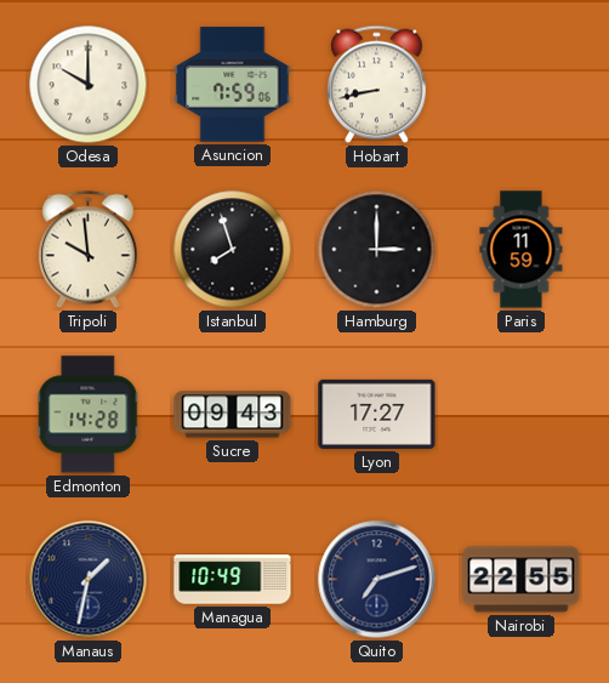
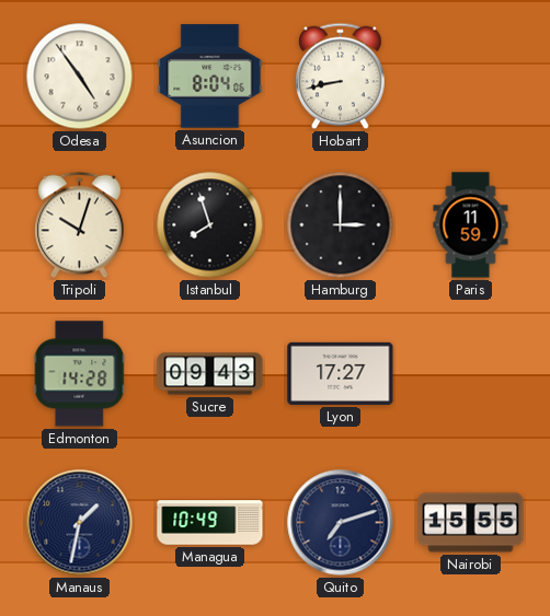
Odesa: 10:00 -> 4:54 (80, 77)
Asuncion: 7:59 -> 8:04 (210, 77)
Tripoli: 9:59 -> 10:03 (80, 225)
Nairobi: 22:55 -> 15:55 (471, 523)
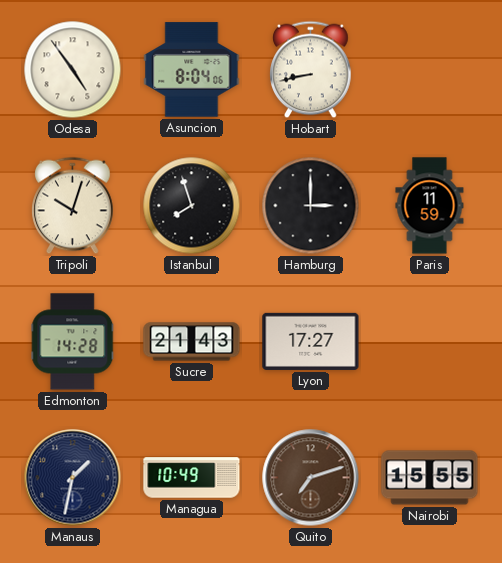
Sucre: 09:43 -> 21:43 (192, 342)
Quito dial: navy -> brown (311, 478)
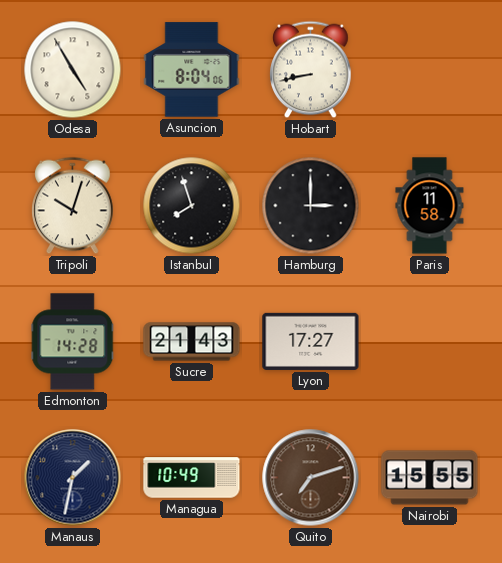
Odesa: 4:54 -> 4:55 (73, 70)
Paris: 11:59 -> 11:58 (430, 206)
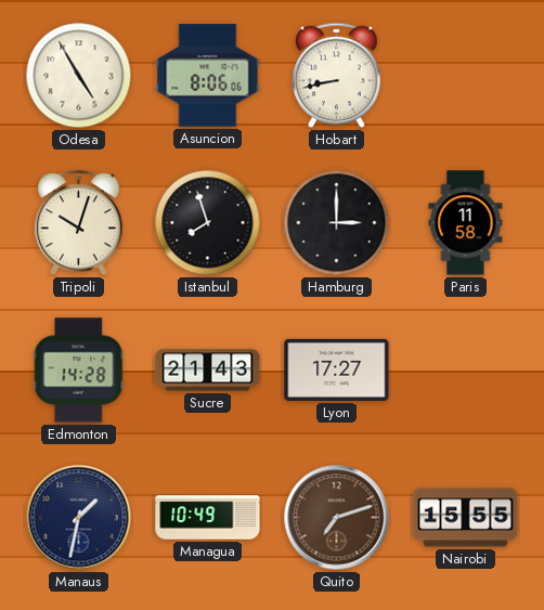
Asuncion: 8:04 -> 8:06 (208, 76)
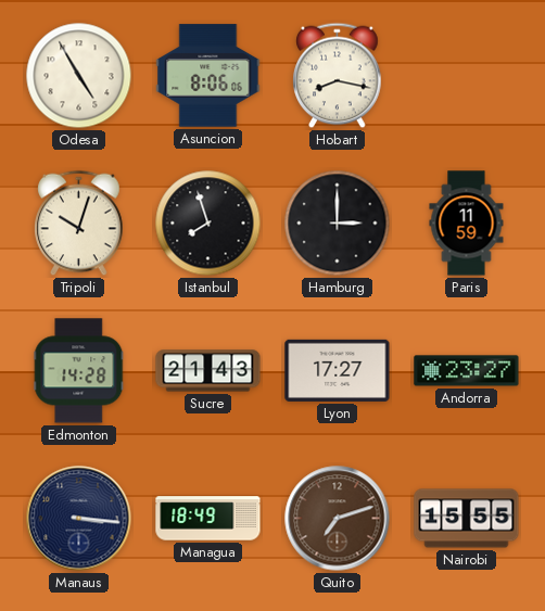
Hobart: 8:43 -> 8:17 (338, 76)
Paris: 11:58 -> 11:59 (467, 224)
Andorra: none -> 23:27 (467, 371)
Manaus: 1:32 -> 3:16 (79, 519)
Managua: 10:49 -> 18:49 (208, 519)
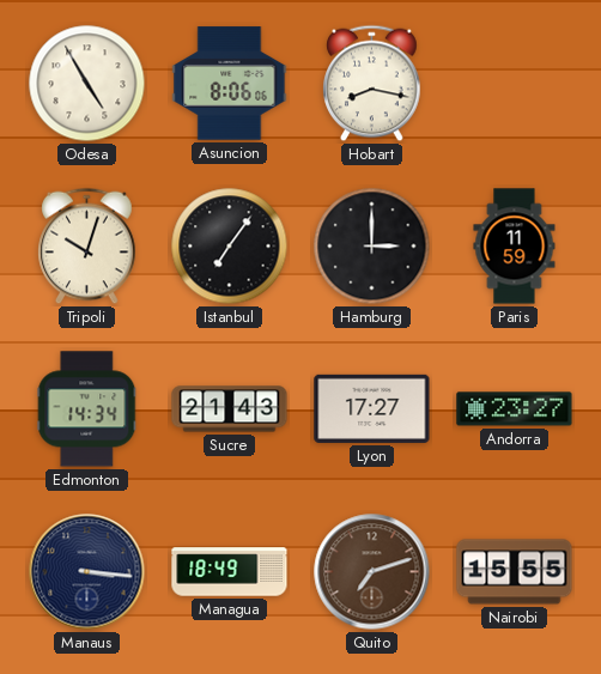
Istanbul: 7:57 -> 7:06 (230, 247)
Edmonton: 14:28 -> 14:34 (87, 409)
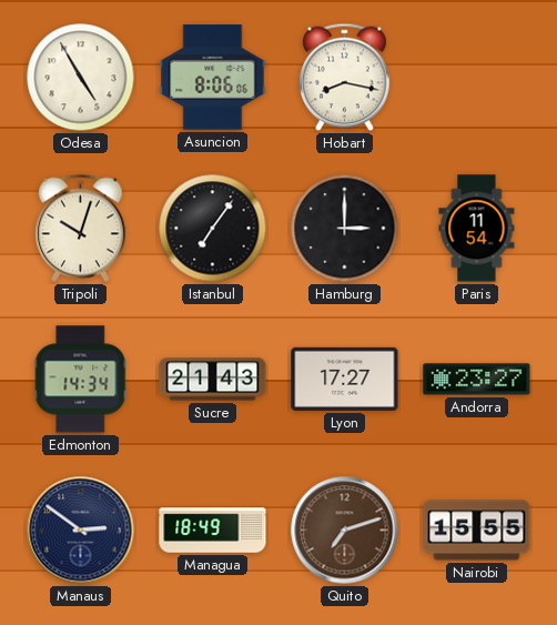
Paris: 11:59 -> 11:54 (477, 229)
Manaus: 3:16 -> 2:51 (81, 531)
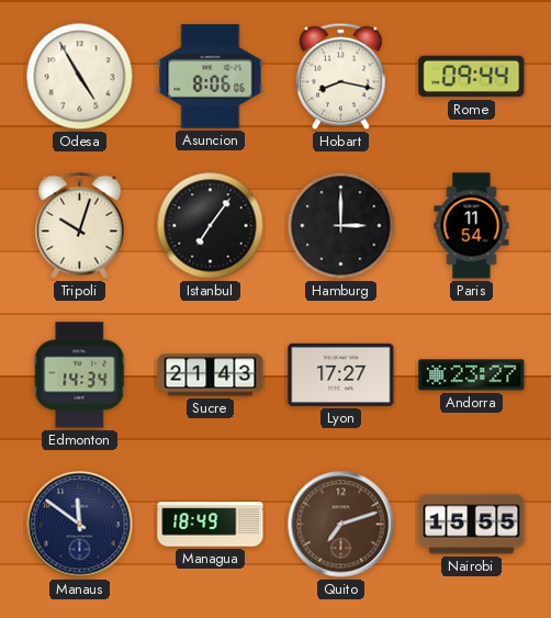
Rome: none -> 09:44 (472, 77)
Manaus: 2:51 -> 11:51 (80, 525)
